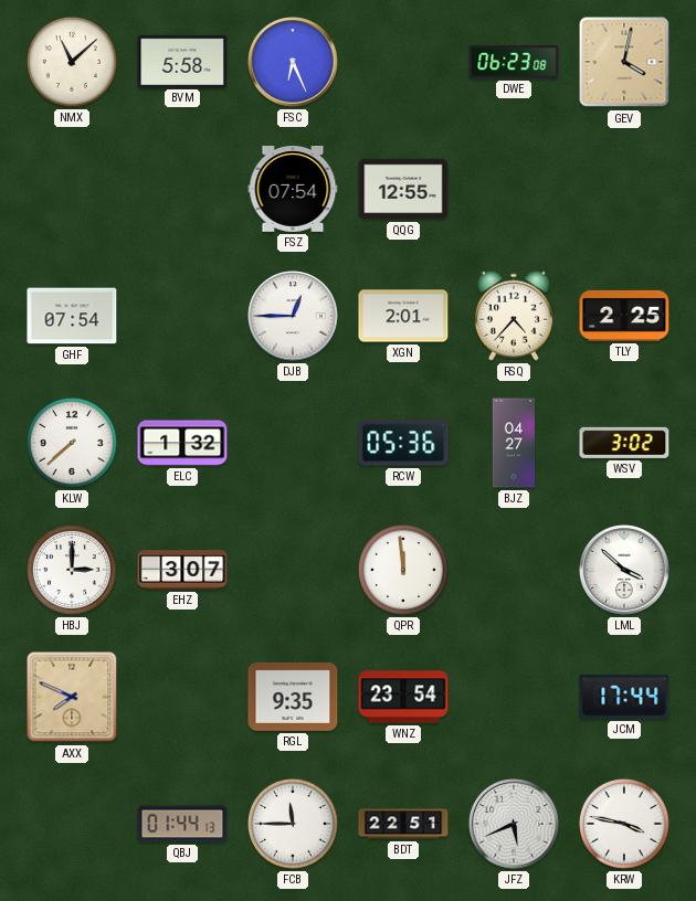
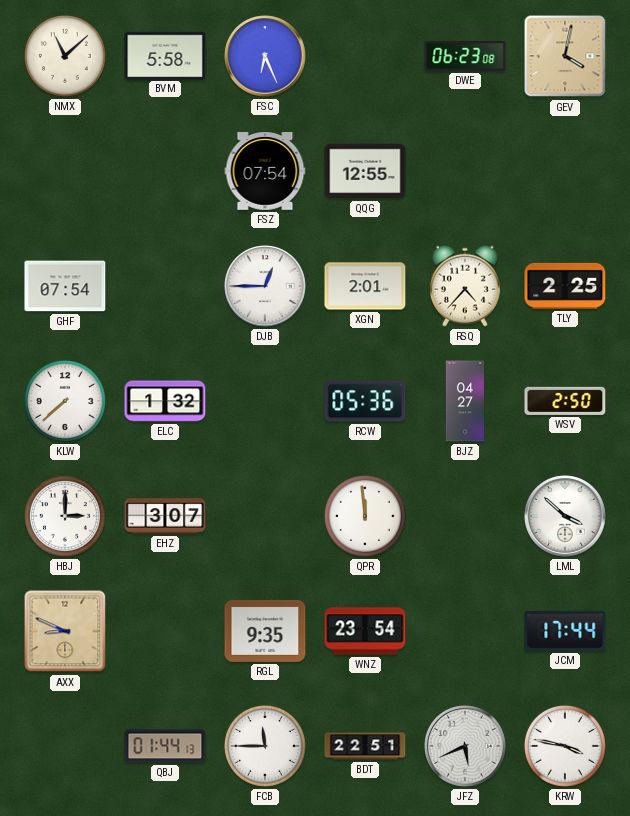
WSV: 3:02 -> 2:50 (565, 401)
AXX: 7:49 -> 8:49 (65, 631)
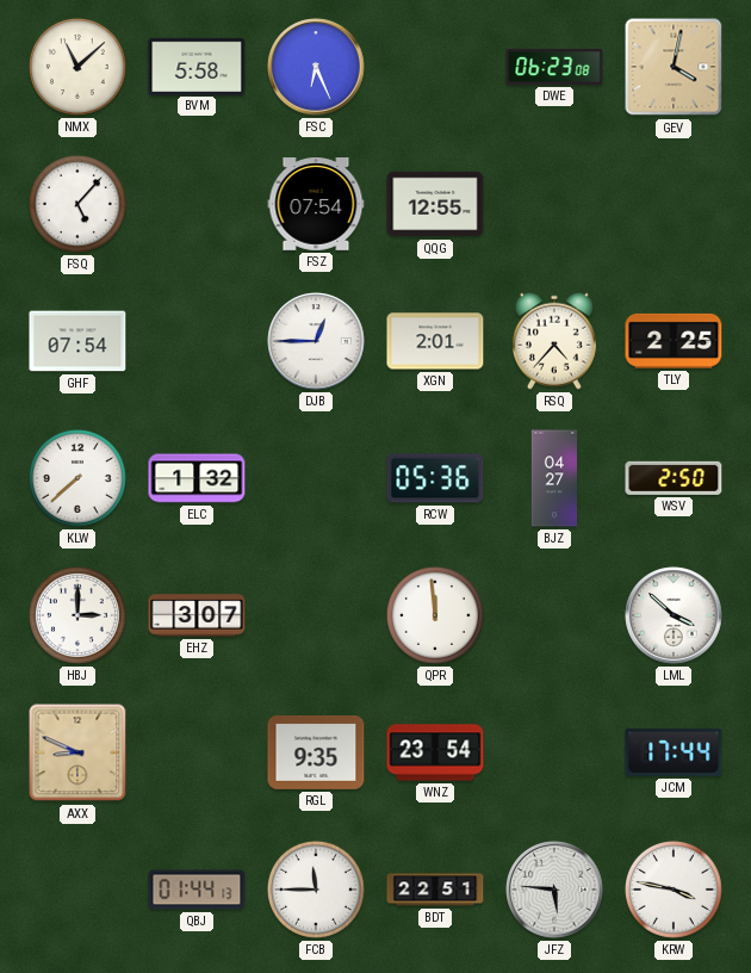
FSQ: none -> 5:07 (77, 204)
JFZ: 5:41 -> 5:46 (554, 890)
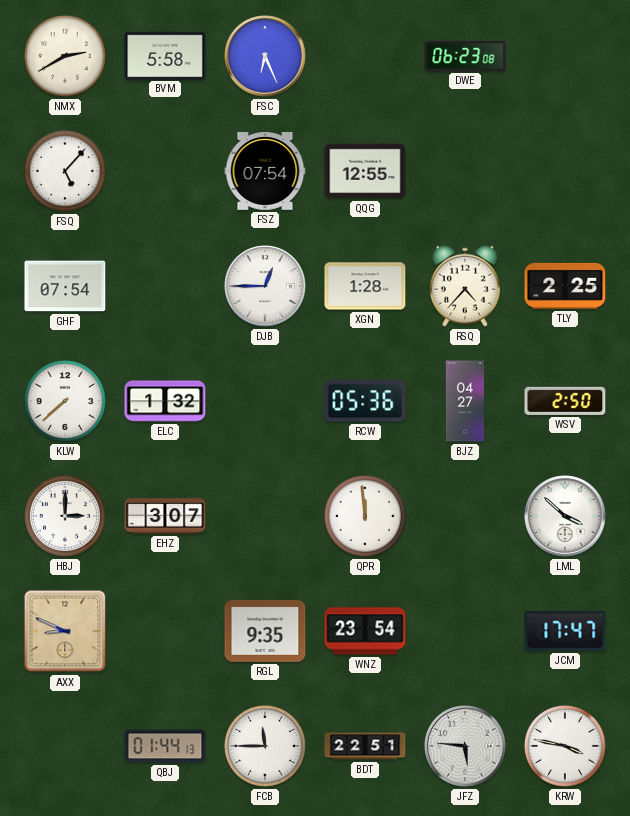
NMX: 11:08 -> 2:40 (65, 56)
GEV: 4:02 -> none (674, 67)
XGN: 2:01 -> 1:28 (365, 286)
JCM: 17:44 -> 17:47 (565, 631)
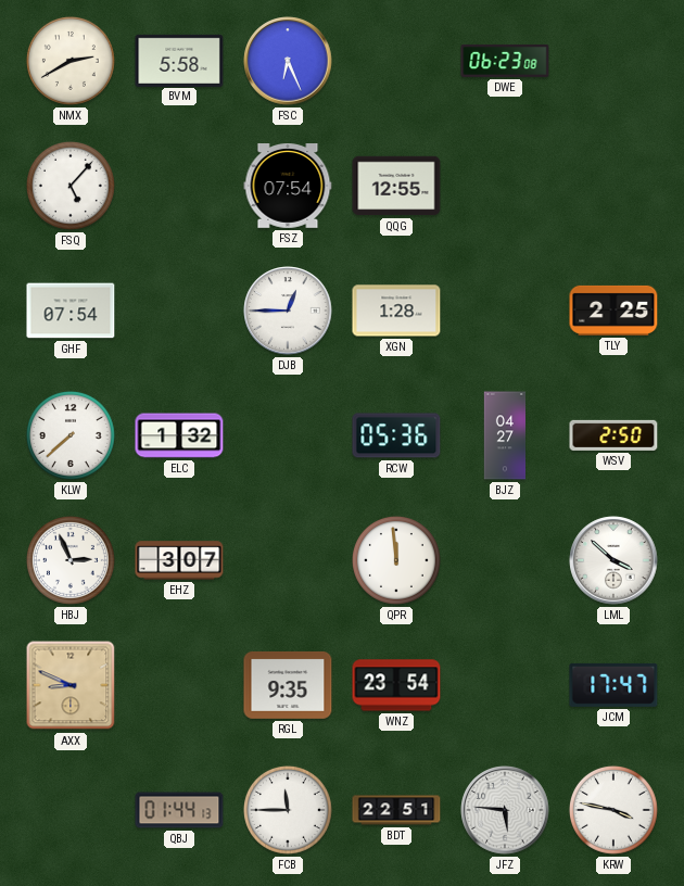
RSQ: 4:37 -> none (465, 286)
HBJ: 3:00 -> 2:56 (71, 560)
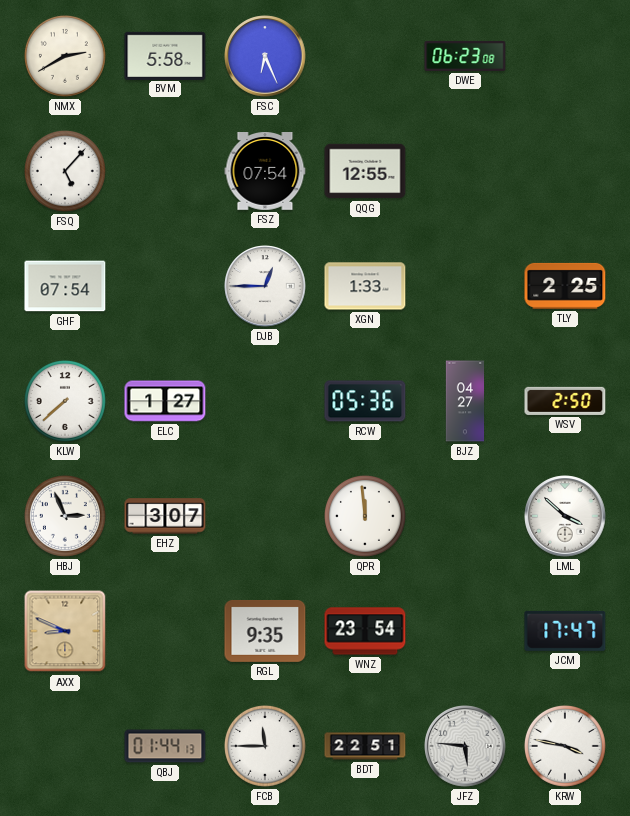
XGN: 1:28 -> 1:33 (365, 286)
ELC: 1:32 -> 1:27 (165, 401)
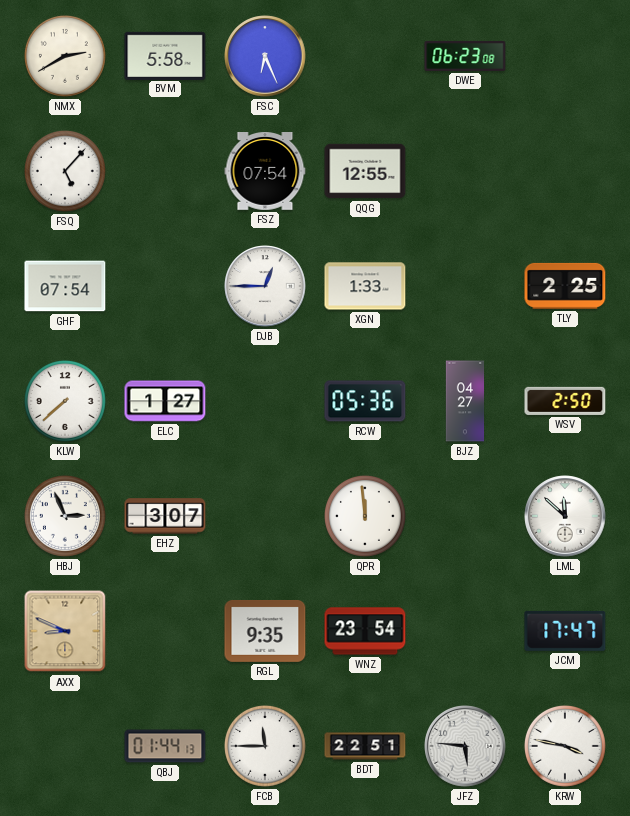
LML: 3:52 -> 11:52 (565, 516)
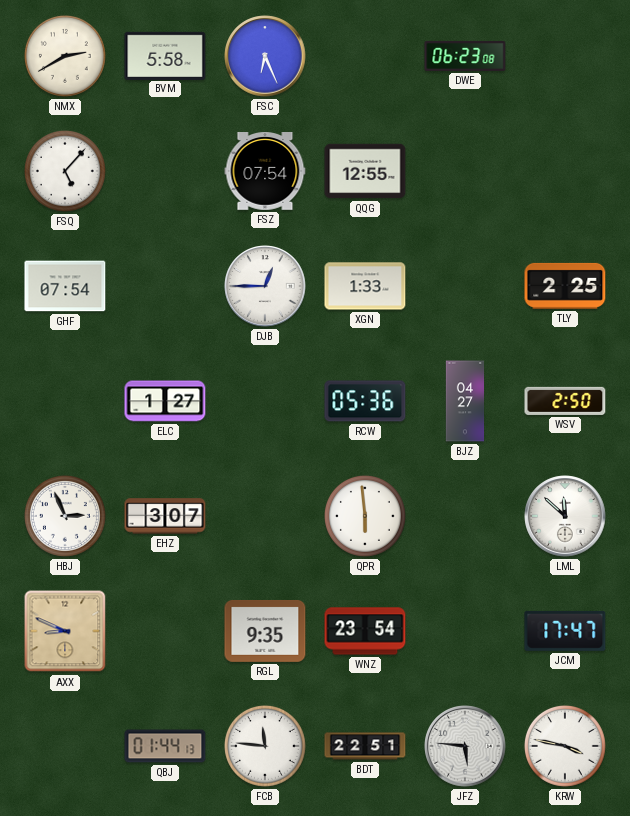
KLW: 7:38 -> none (65, 401)
QPR: 11:59 -> 5:59 (365, 516)
FCB: 11:45 -> 11:46 (265, 746)
